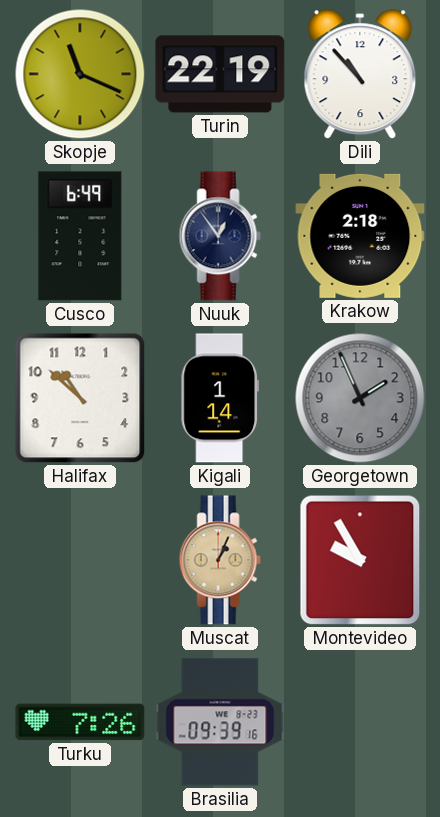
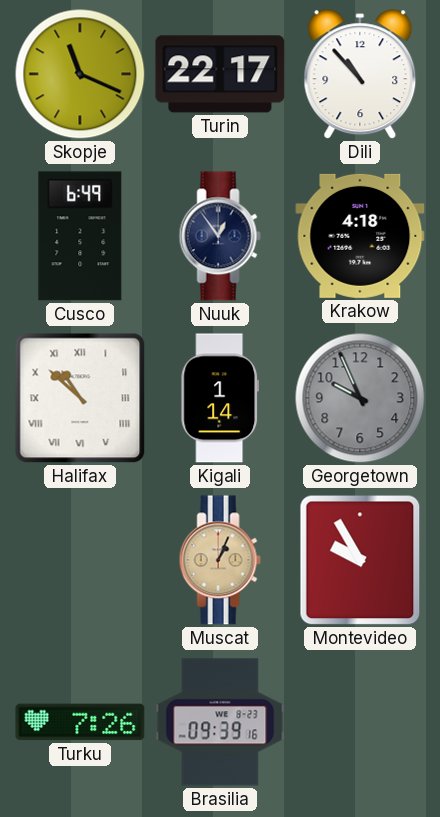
Turin: 22:19 -> 22:17 (220, 74)
Krakow: 2:18 -> 4:18 (360, 236)
Halifax numerals: Arabic -> Roman (80, 398)
Georgetown: 1:56 -> 9:56 (360, 398)
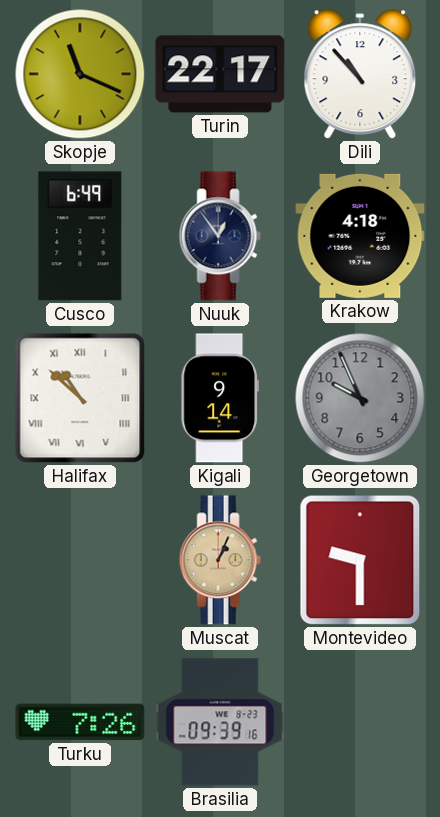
Kigali: 1:14 -> 9:14 (220, 398)
Montevideo: 9:55 -> 9:30 (360, 560)
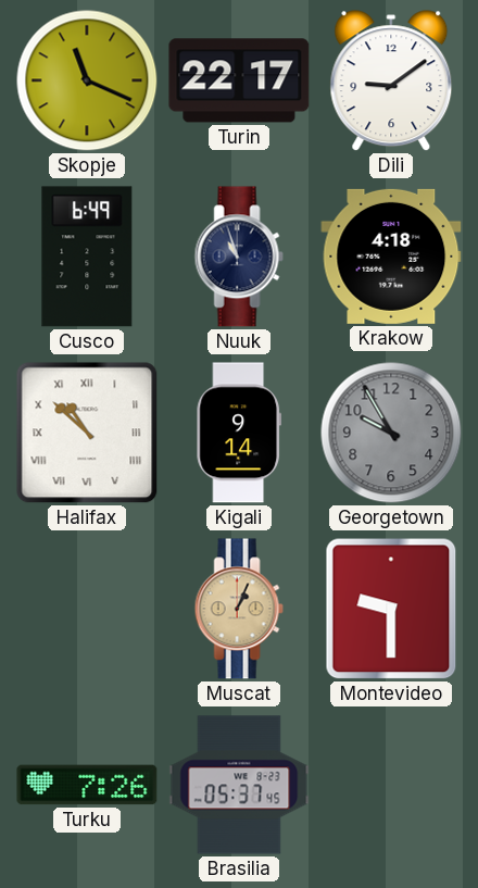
Dili: 10:53 -> 9:09 (391, 82)
Nuuk: 12:54 -> 10:57 (239, 257)
Georgetown: 9:56 -> 9:55 (391, 433)
Brasilia: 09:39 -> 05:37 (239, 785)
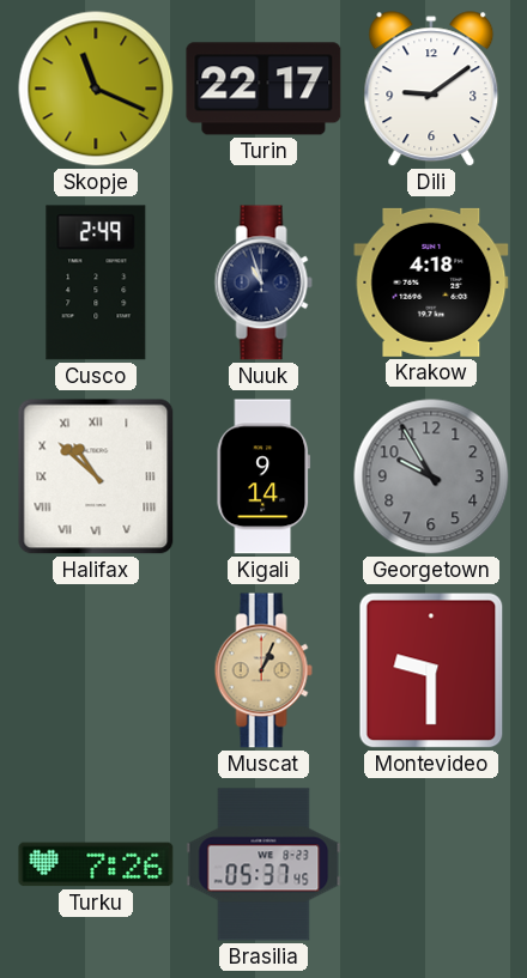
Cusco: 6:49 -> 2:49 (96, 283)
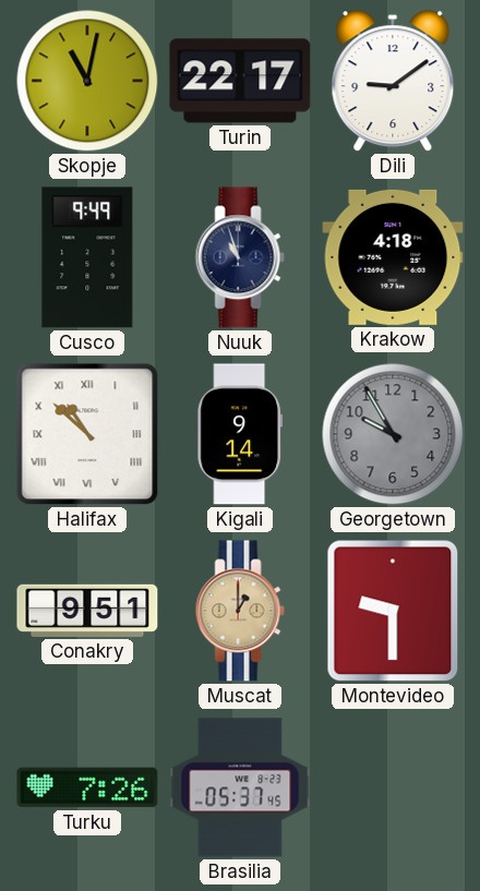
Skopje: 11:19 -> 11:02 (87, 81)
Cusco: 2:49 -> 9:49 (87, 257)
Conakry: none -> 9:51 (87, 611)
Muscat: 1:04 -> 1:00 (240, 611)
